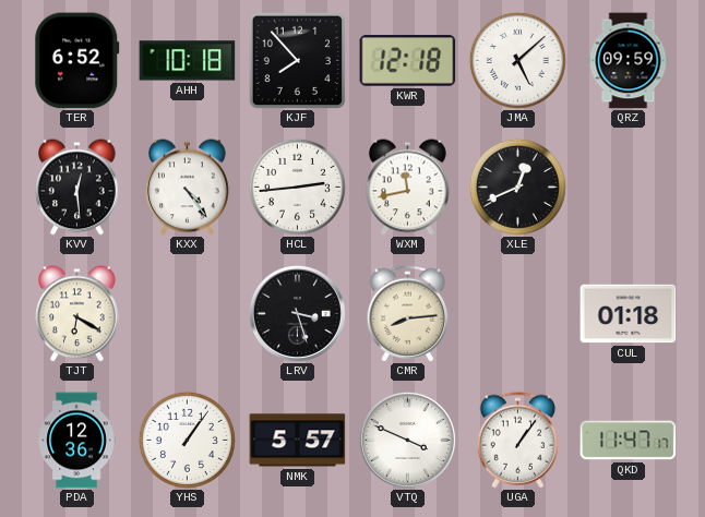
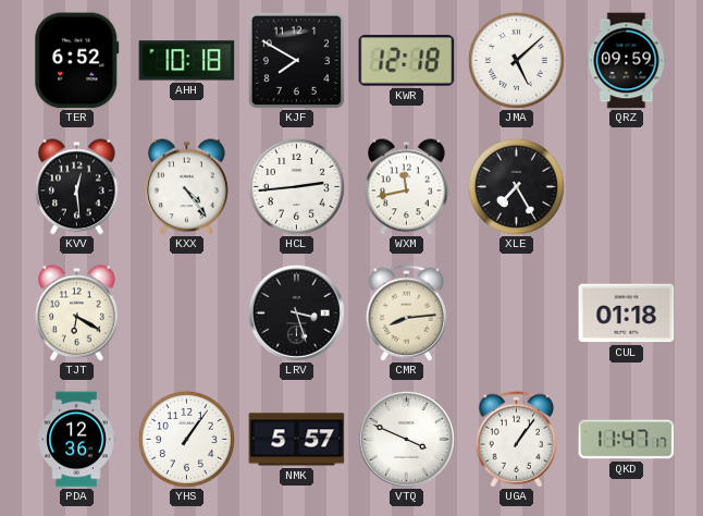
KJF: 7:53 -> 7:50 (296, 60)
XLE: 12:41 -> 7:25 (516, 186)
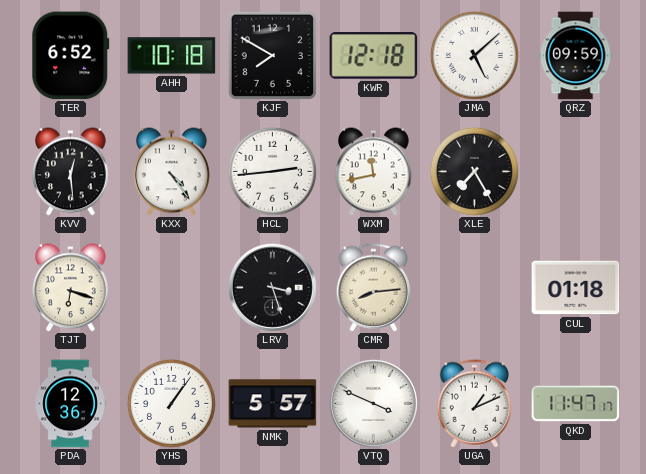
TJT: 6:20 -> 6:18 (71, 288)
UGA: 1:06 -> 1:11 (475, 404)
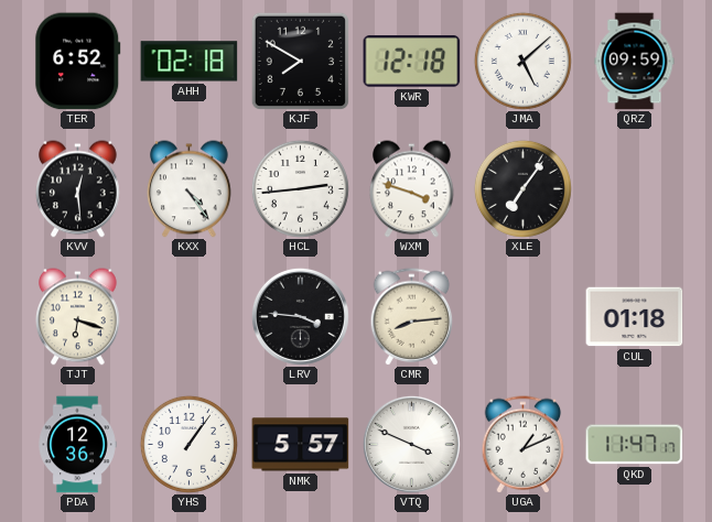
AHH: 10:18 -> 02:18 (190, 62)
WXM: 11:43 -> 3:48 (412, 189)
XLE: 7:25 -> 7:06 (522, 188)
LRV: 3:27 -> 3:46 (300, 316)
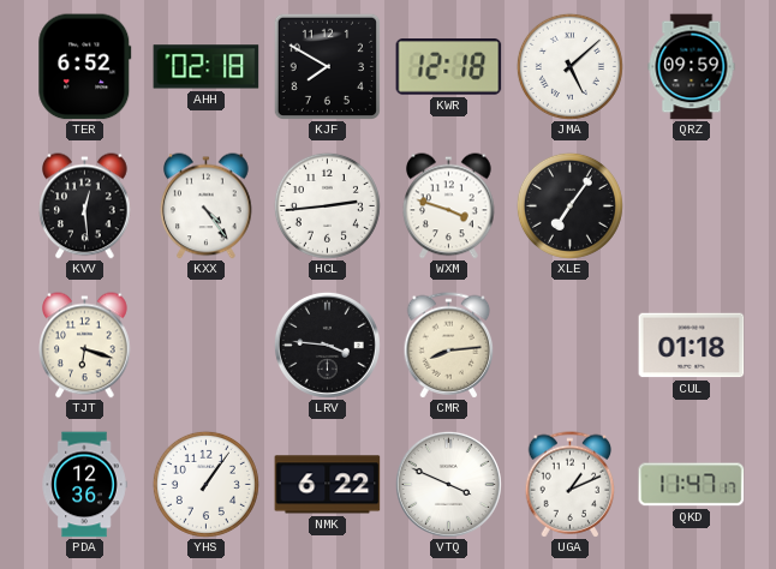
NMK: 5:57 -> 6:22 (328, 485)
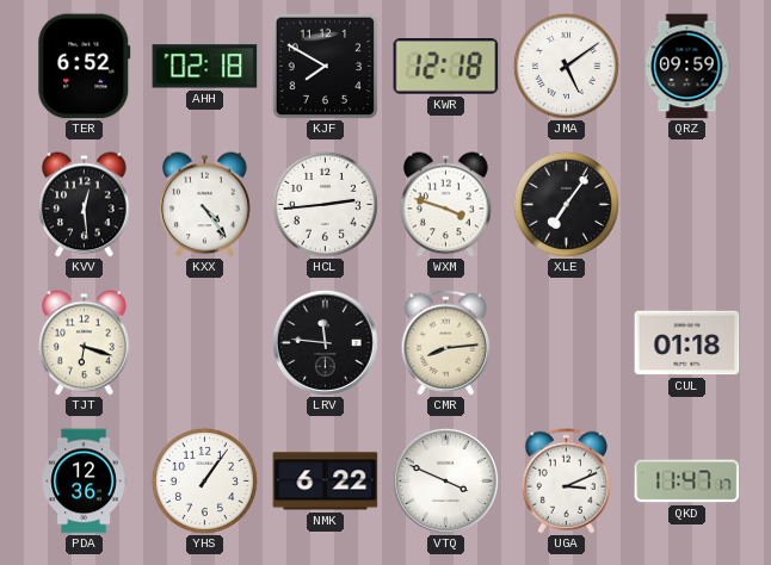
JMA: 5:08 -> 5:09 (566, 66)
LRV: 3:46 -> 11:46 (325, 342)
UGA: 1:11 -> 3:11 (567, 482)
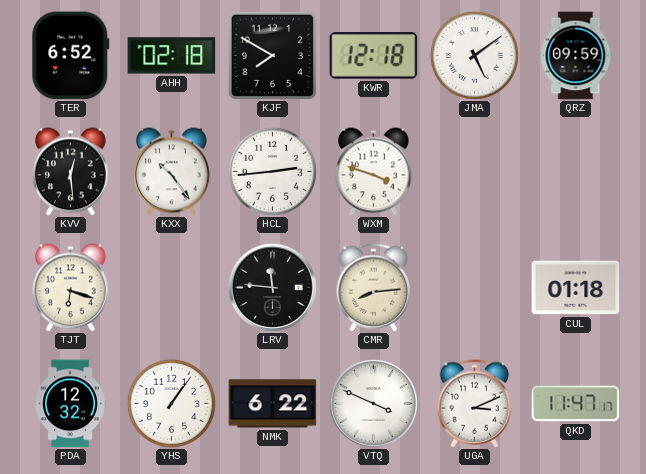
KXX: 4:24 -> 10:24 (172, 172)
XLE: 7:06 -> none (566, 204)
PDA: 12:36 -> 12:32 (70, 404)
